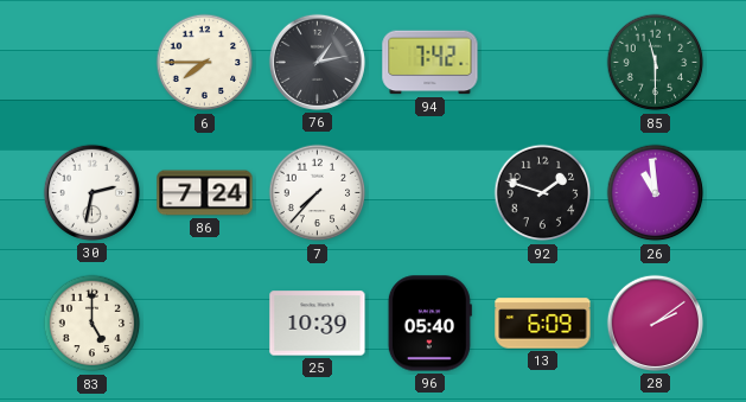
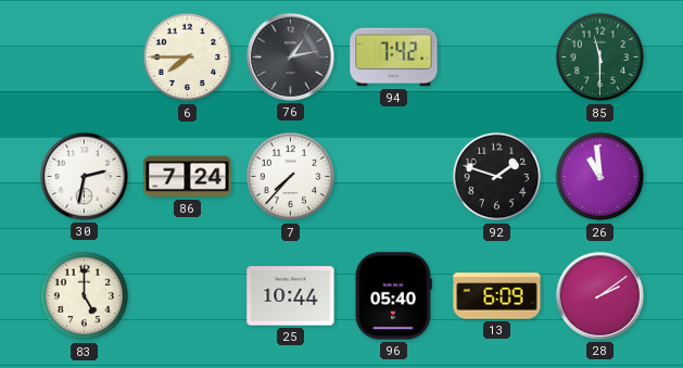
25: 10:39 -> 10:44 (291, 296)
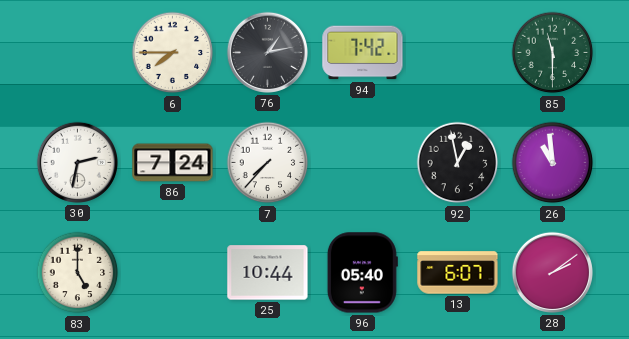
92: 1:48 -> 12:58 (458, 163)
13: 6:09 -> 6:07 (458, 273)
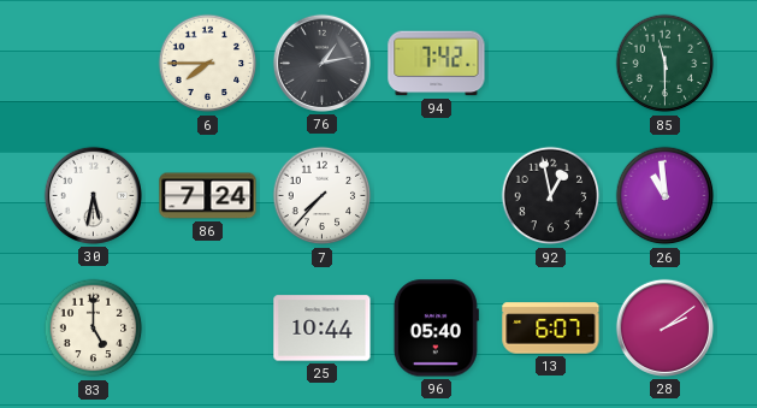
30: 2:32 -> 5:32 (93, 195)
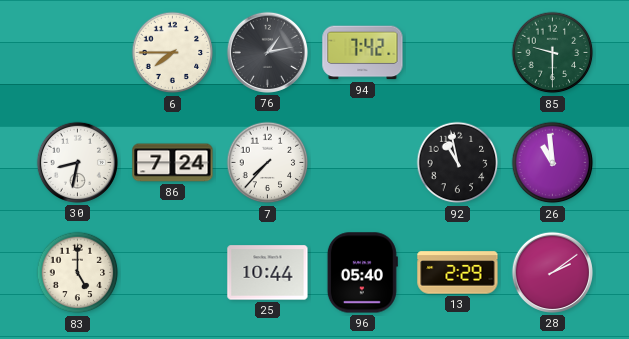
85: 11:30 -> 9:30 (553, 53)
30: 5:32 -> 8:32 (77, 162)
92: 12:58 -> 10:58 (458, 163)
13: 6:07 -> 2:29 (458, 273)
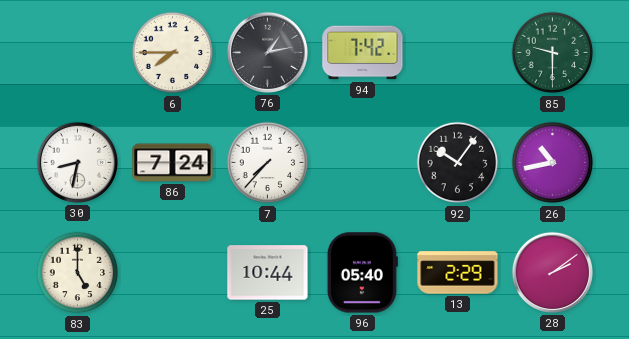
92: 10:58 -> 10:06 (458, 163)
26: 10:59 -> 10:43 (553, 163)
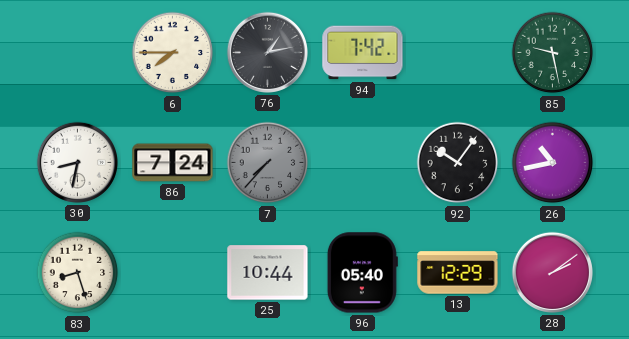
85: 9:30 -> 9:28 (553, 53)
7 dial: white -> grey (268, 163)
83: 5:00 -> 8:27 (78, 273)
13: 2:29 -> 12:29 (458, 273)
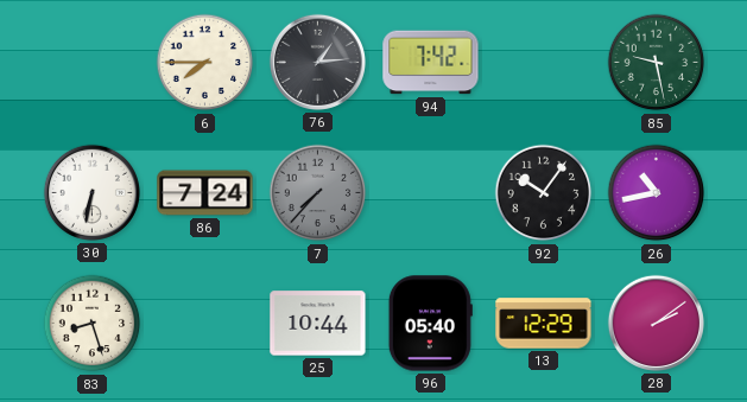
76: 1:13 -> 1:14 (317, 62)
30: 8:32 -> 6:32 (91, 192)
